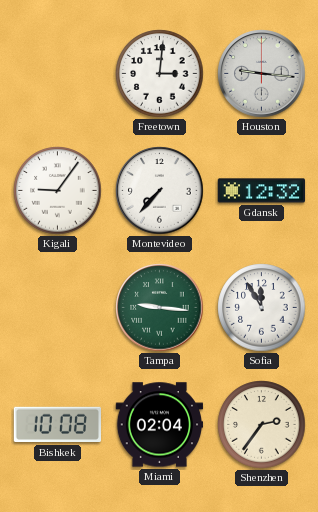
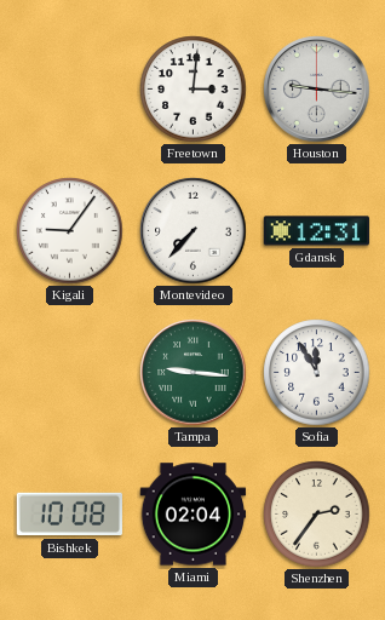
Gdansk: 12:32 -> 12:31 (317, 231)
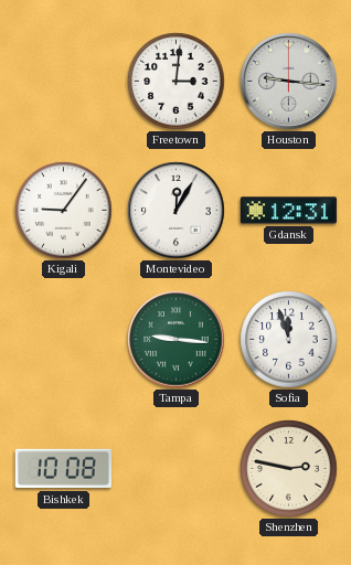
Montevideo: 7:37 -> 12:05 (177, 211)
Sofia: 11:55 -> 11:57 (289, 340)
Miami: 02:04 -> none (194, 515)
Shenzhen: 2:36 -> 2:47 (289, 469)
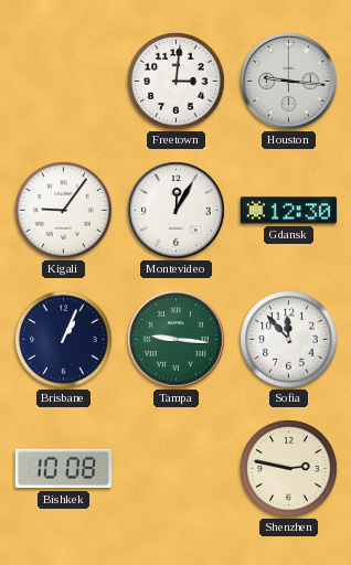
Gdansk: 12:31 -> 12:30 (289, 211)
Brisbane: none -> 1:04 (64, 340)
Sofia: 11:57 -> 11:53 (289, 340)
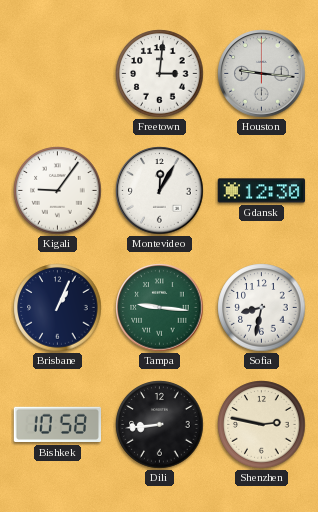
Sofia: 11:53 -> 8:32 (262, 308)
Bishkek: 10:08 -> 10:58 (57, 425)
Dili: none -> 8:44 (160, 425)
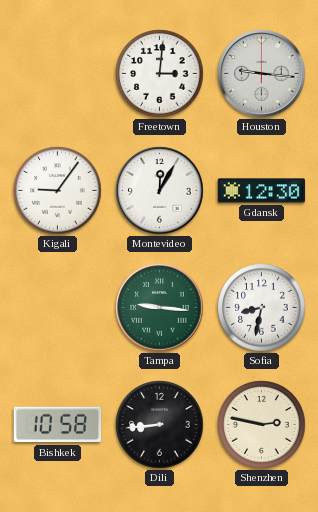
Brisbane: 1:04 -> none (58, 308)
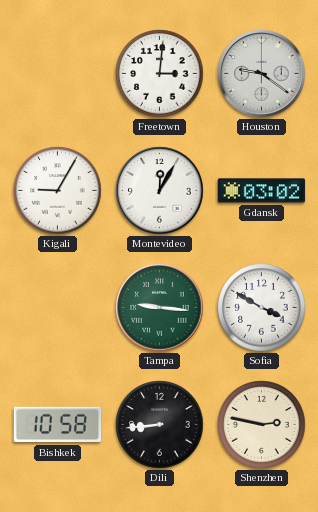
Houston: 9:16 -> 9:21 (262, 74)
Kigali: 9:06 -> 9:05 (58, 191)
Gdansk: 12:30 -> 03:02 (262, 191)
Sofia: 8:32 -> 3:50 (262, 308)
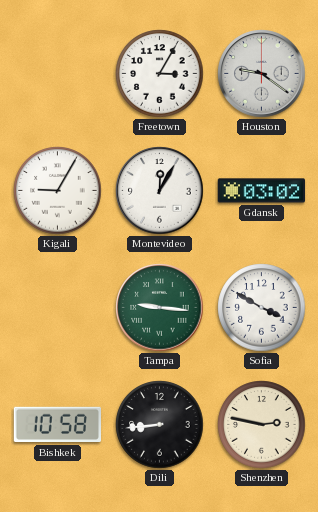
Freetown: 3:01 -> 3:05 (160, 74)
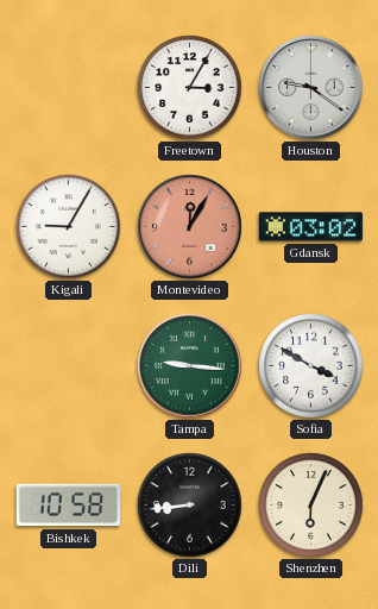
Montevideo dial: white -> salmon (190, 227)
Shenzhen: 2:47 -> 6:04 (311, 506)
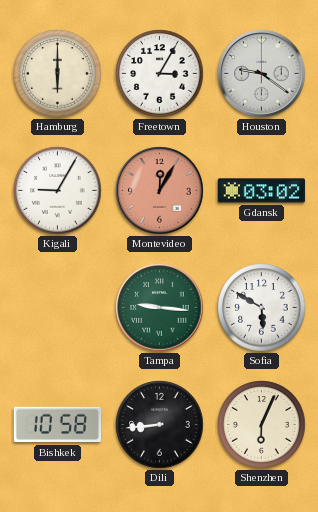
Hamburg: none -> 6:00 (58, 74)
Sofia: 3:50 -> 5:50 (262, 308)
